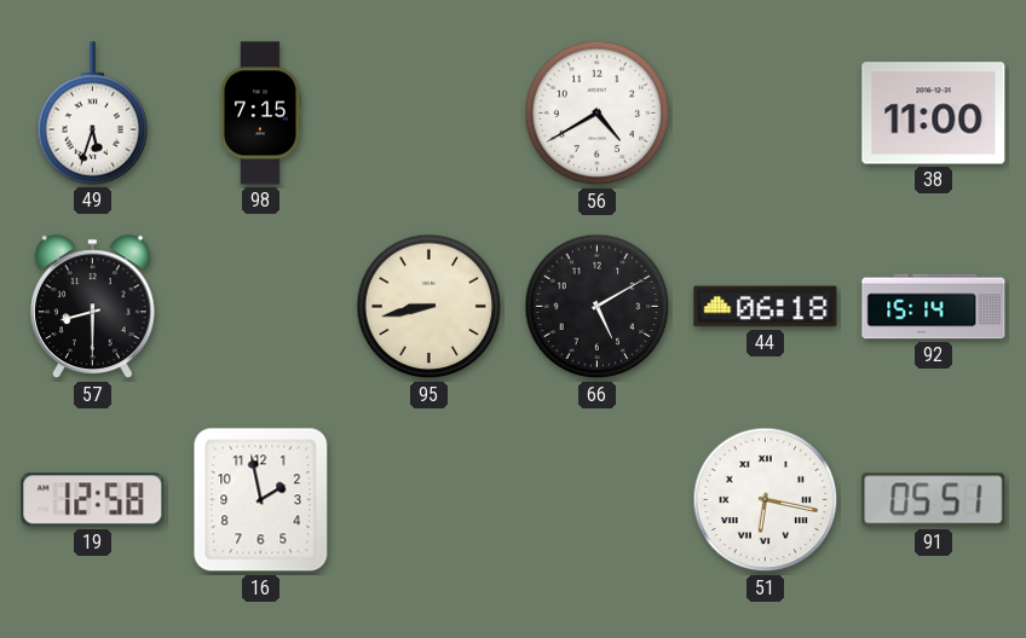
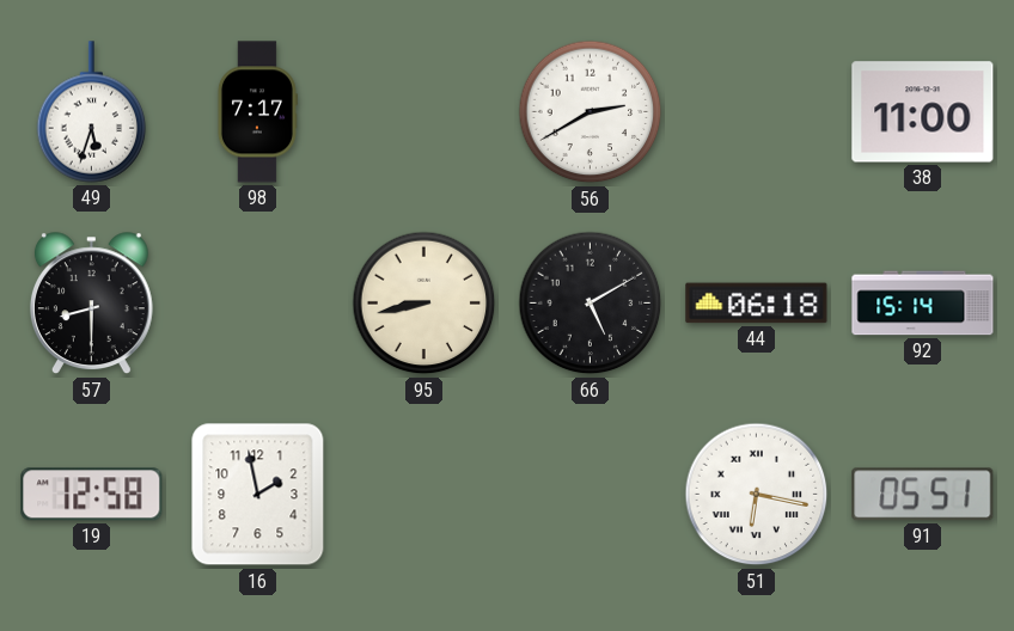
98: 7:15 -> 7:17 (257, 112)
56: 4:40 -> 2:40 (591, 112)
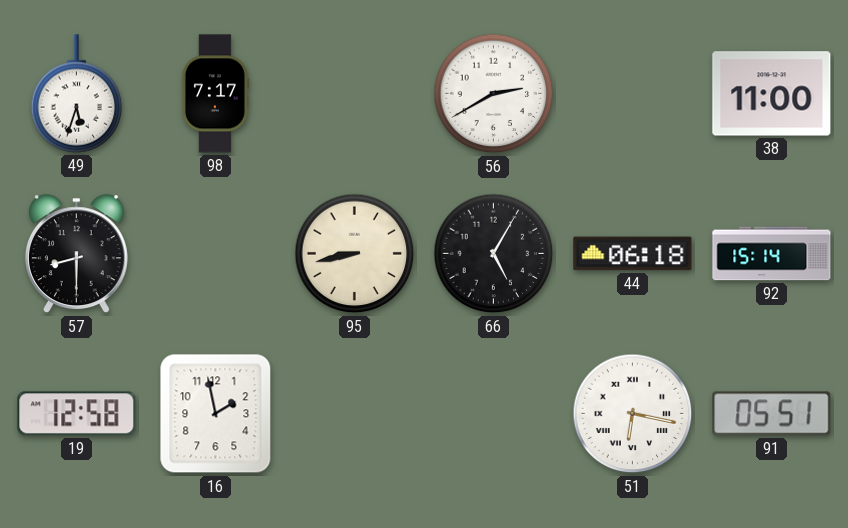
66: 5:10 -> 5:05 (494, 254)
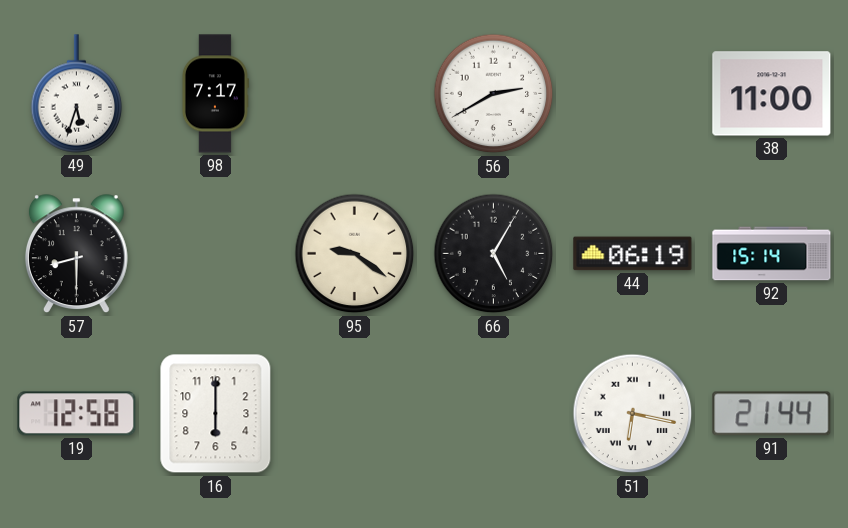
95: 8:43 -> 9:21 (355, 254)
44: 06:18 -> 06:19 (633, 254)
16: 1:58 -> 6:00 (216, 414)
91: 05:51 -> 21:44 (772, 414)
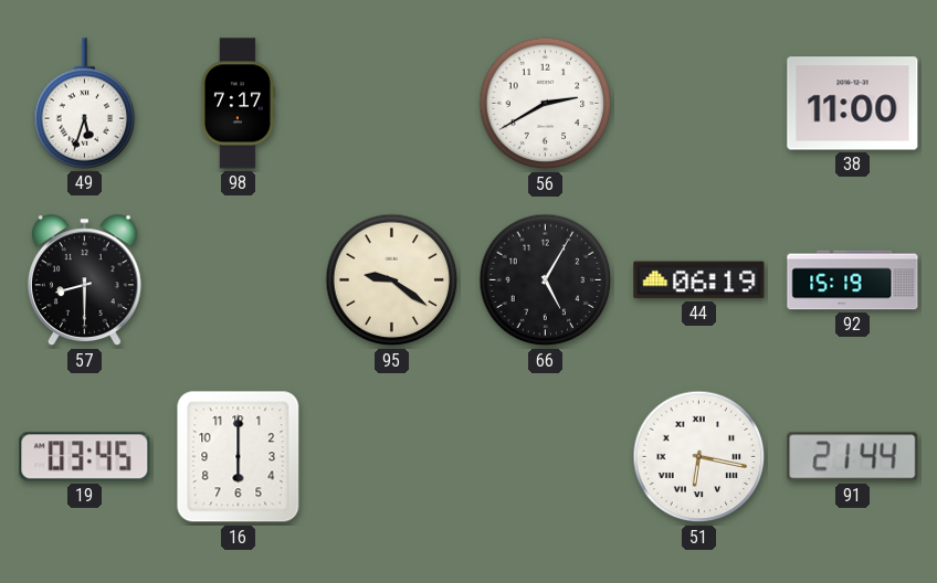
92: 15:14 -> 15:19 (853, 280)
19: 12:58 -> 03:45 (85, 457)
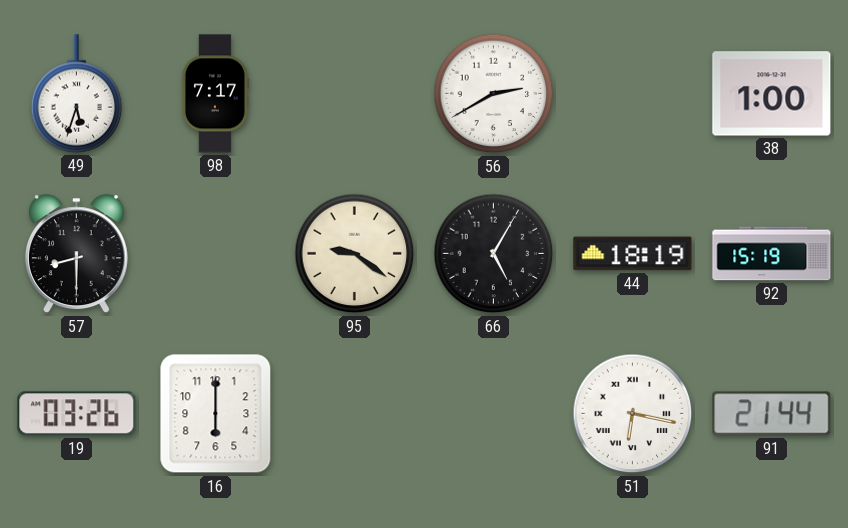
38: 11:00 -> 1:00 (772, 94)
44: 06:19 -> 18:19 (633, 254)
19: 03:45 -> 03:26 (77, 414)
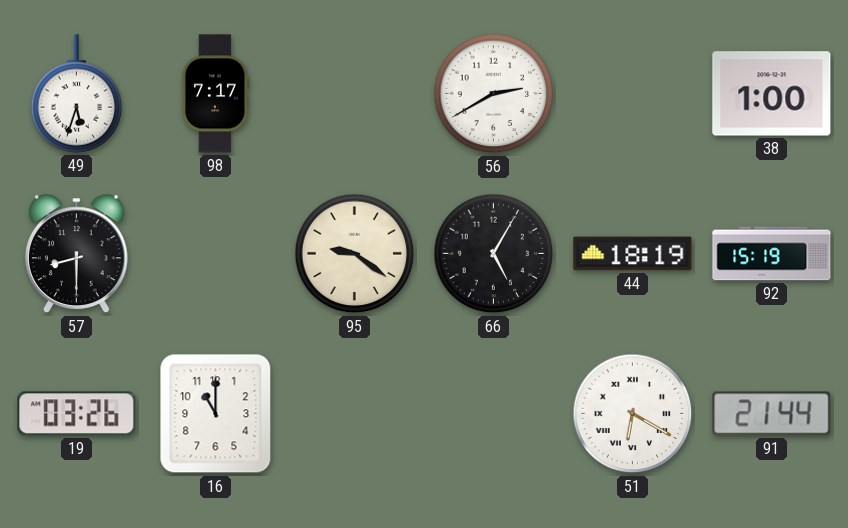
16: 6:00 -> 11:00 (216, 414)
51: 6:17 -> 6:20 (633, 414)
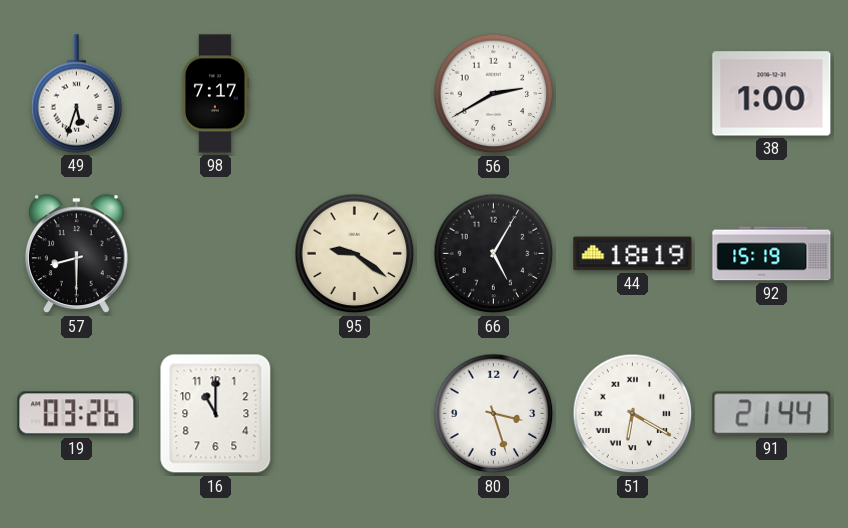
80: none -> 3:27 (494, 414)
